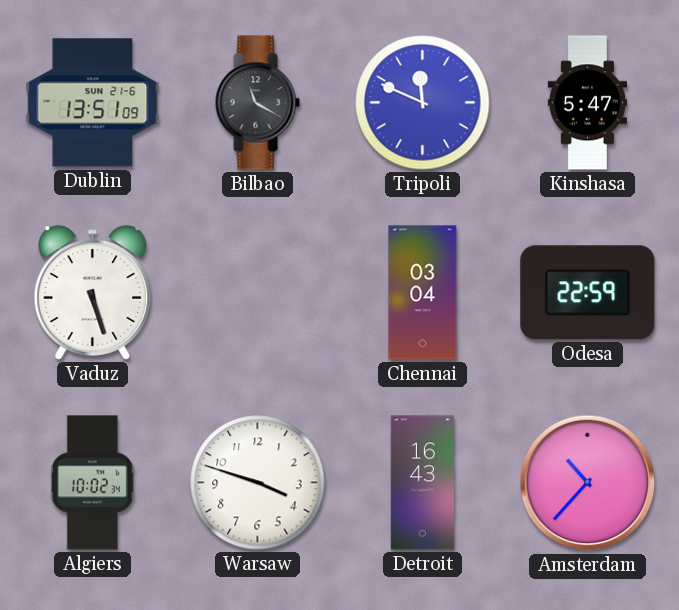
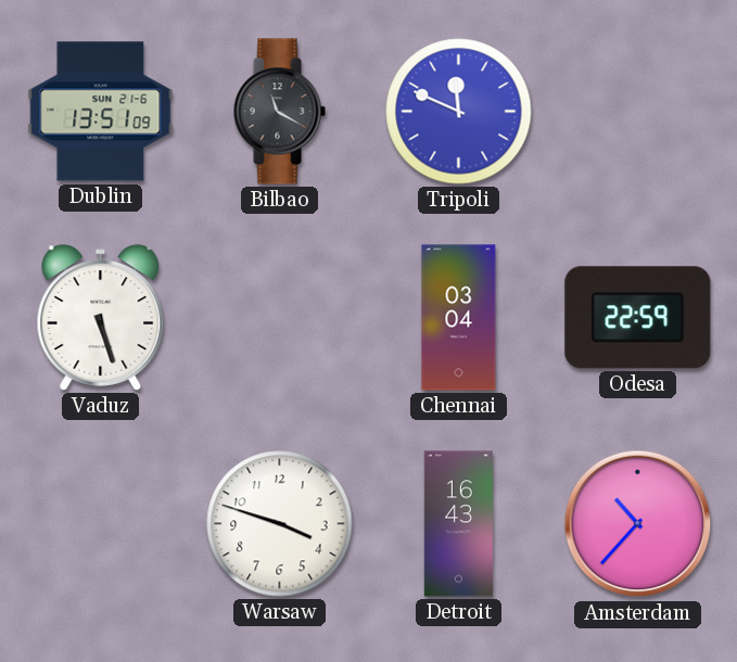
Kinshasa: 5:47 -> none (588, 103)
Algiers: 10:02 -> none (92, 483)
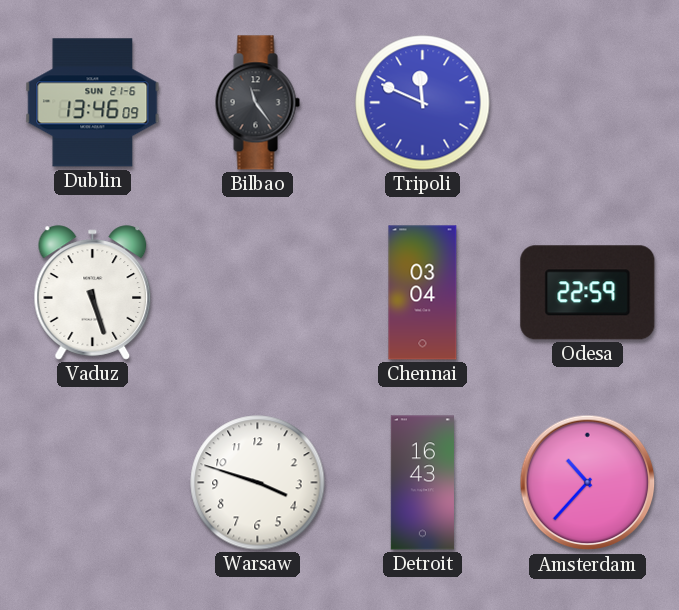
Dublin: 13:51 -> 13:46 (93, 103)
Bilbao: 11:20 -> 11:24 (257, 103)
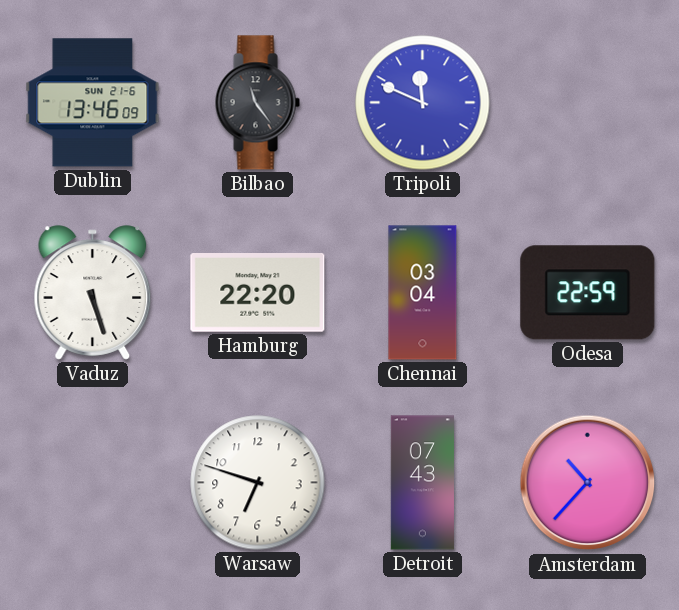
Hamburg: none -> 22:20 (258, 293)
Warsaw: 3:48 -> 6:48 (258, 483)
Detroit: 16:43 -> 07:43 (422, 483)
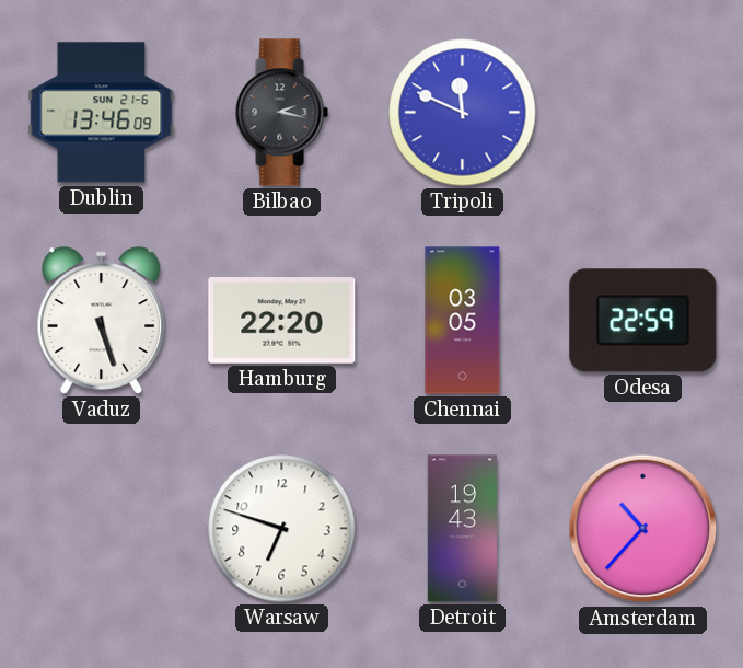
Bilbao: 11:24 -> 2:17 (281, 113)
Chennai: 03:04 -> 03:05 (463, 321)
Detroit: 07:43 -> 19:43 (462, 529)
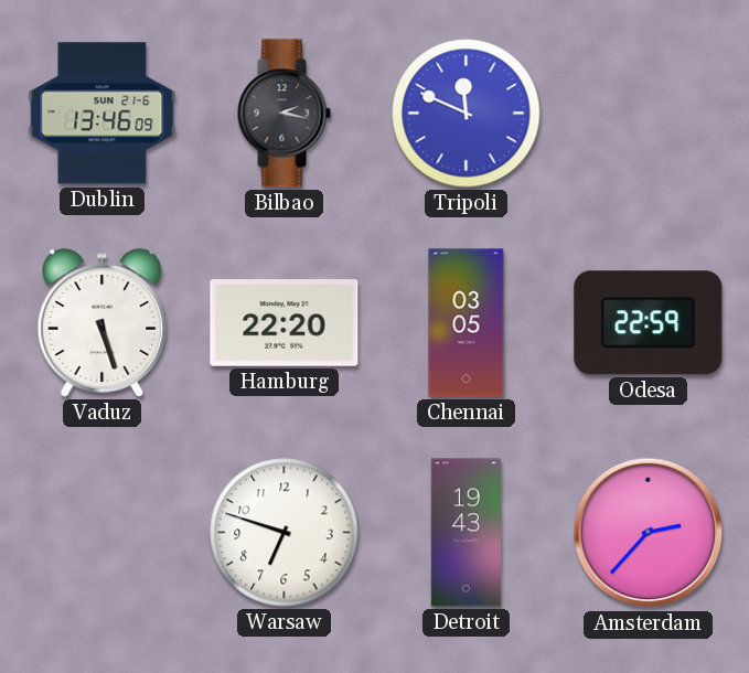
Amsterdam: 10:37 -> 2:37 (649, 533)
